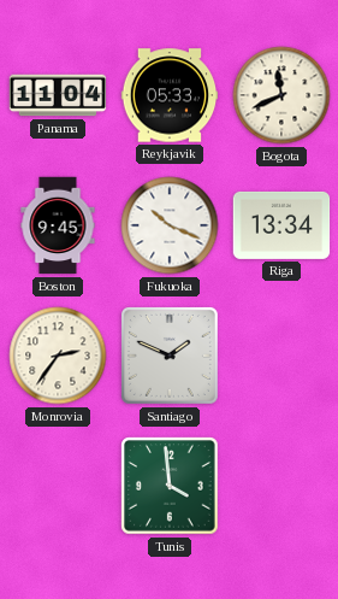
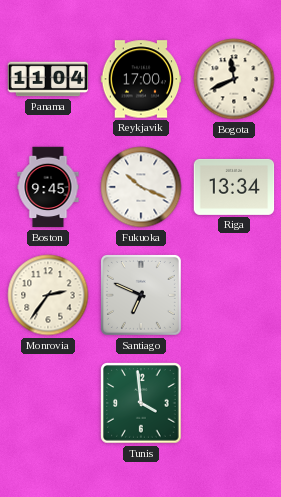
Reykjavik: 05:33 -> 17:00 (141, 79)
Santiago: 1:49 -> 6:49 (141, 295)
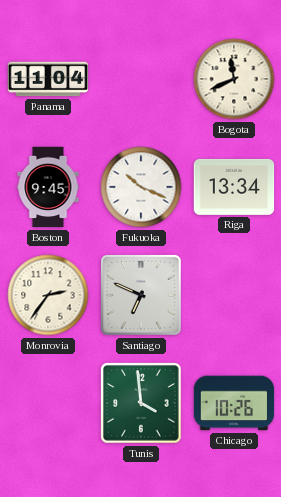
Reykjavik: 17:00 -> none (141, 79)
Chicago: none -> 10:26 (234, 403)
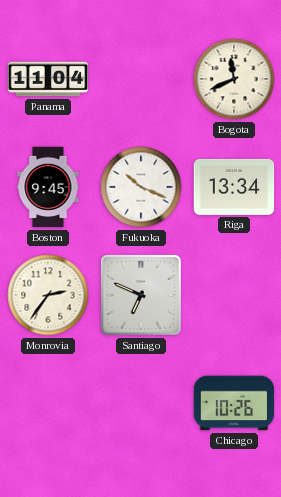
Tunis: 3:59 -> none (141, 403)
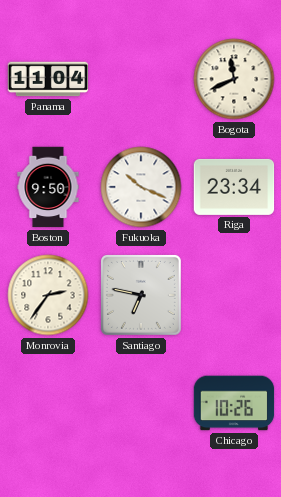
Boston: 9:45 -> 9:50 (48, 187)
Riga: 13:34 -> 23:34 (234, 187)
Santiago: 6:49 -> 6:47 (141, 295)
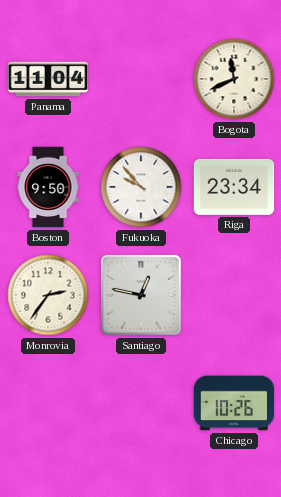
Fukuoka: 10:19 -> 9:53 (141, 187)
Santiago: 6:47 -> 12:47 (141, 295)
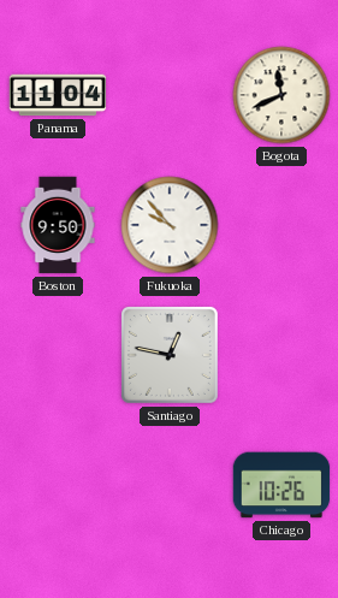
Riga: 23:34 -> none (234, 187)
Monrovia: 2:36 -> none (48, 295)
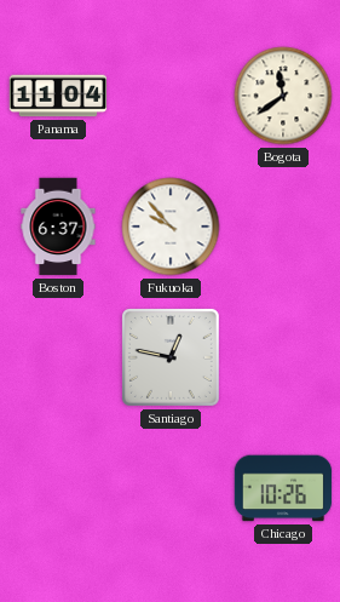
Bogota: 11:41 -> 11:39 (283, 96)
Boston: 9:50 -> 6:37 (58, 227)
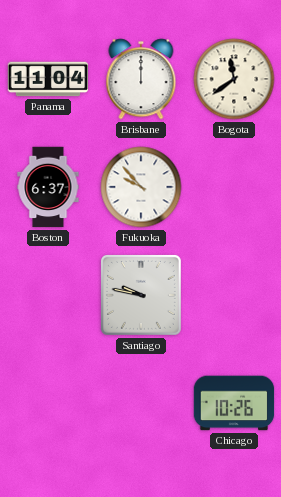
Brisbane: none -> 12:00 (141, 79)
Santiago: 12:47 -> 9:47 (141, 295)
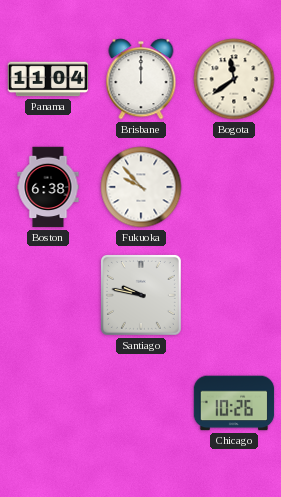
Boston: 6:37 -> 6:38 (48, 187)
